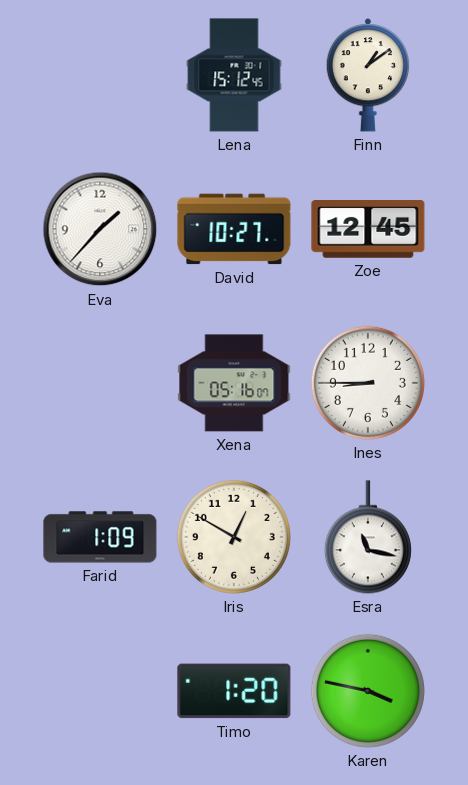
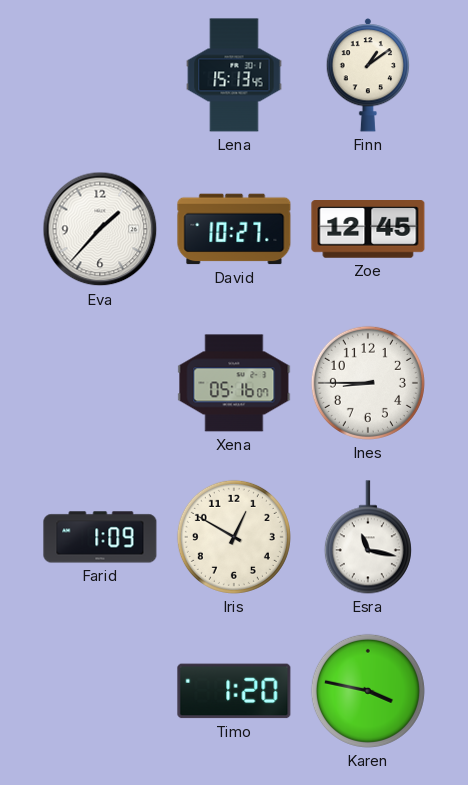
Lena: 15:12 -> 15:13 (234, 75)
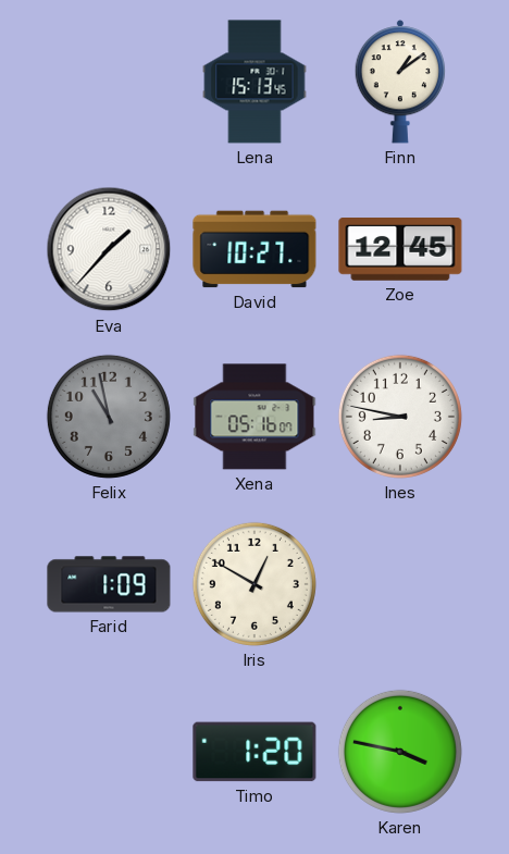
Felix: none -> 10:58 (109, 417)
Ines: 8:45 -> 8:47 (400, 417)
Esra: 11:17 -> none (368, 537)
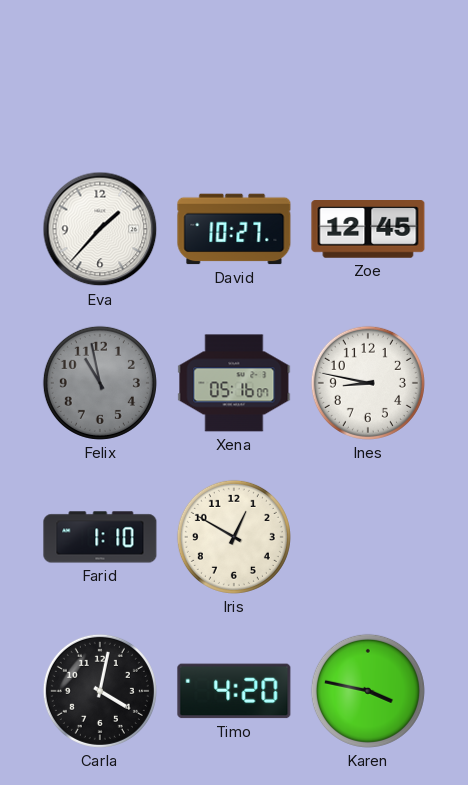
Lena: 15:13 -> none (254, 82)
Finn: 1:09 -> none (400, 82)
Farid: 1:09 -> 1:10 (100, 537)
Carla: none -> 4:02 (100, 691)
Timo: 1:20 -> 4:20 (234, 691)
